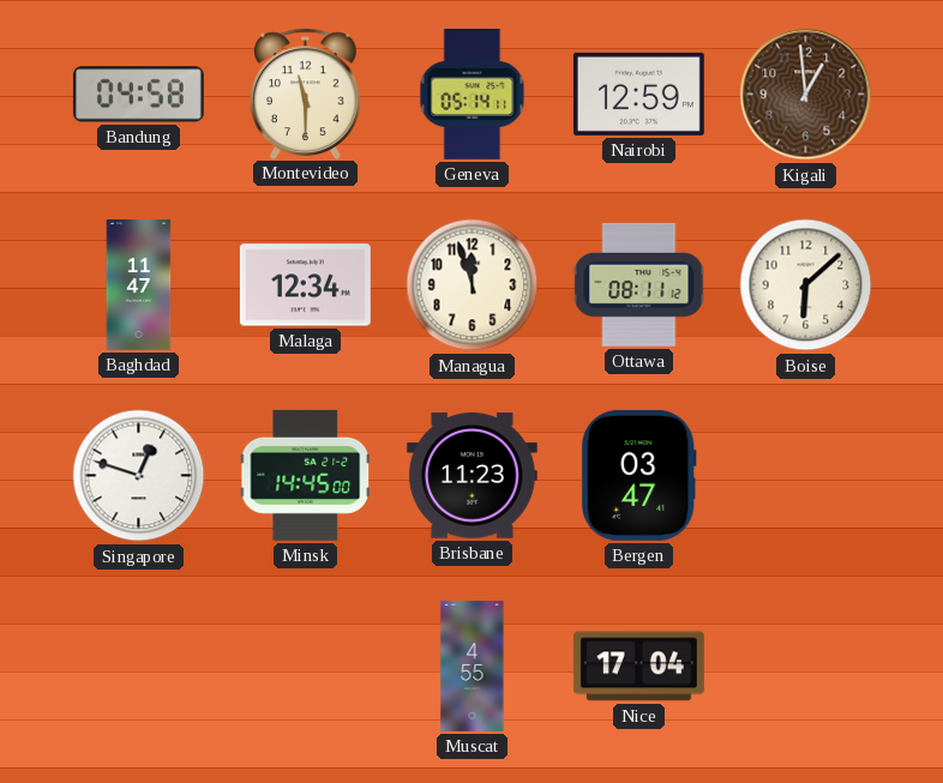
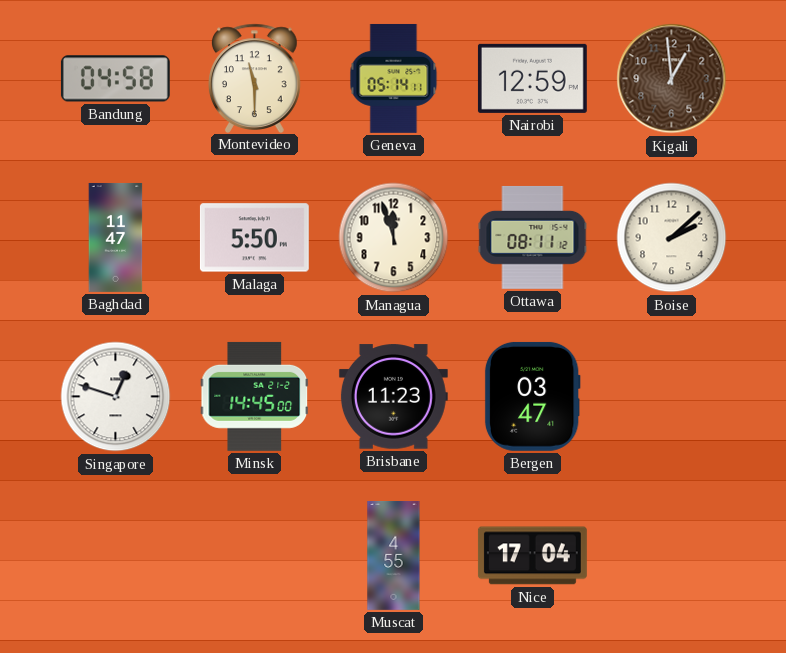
Malaga: 12:34 -> 5:50 (254, 238)
Boise: 6:08 -> 2:08 (672, 238)
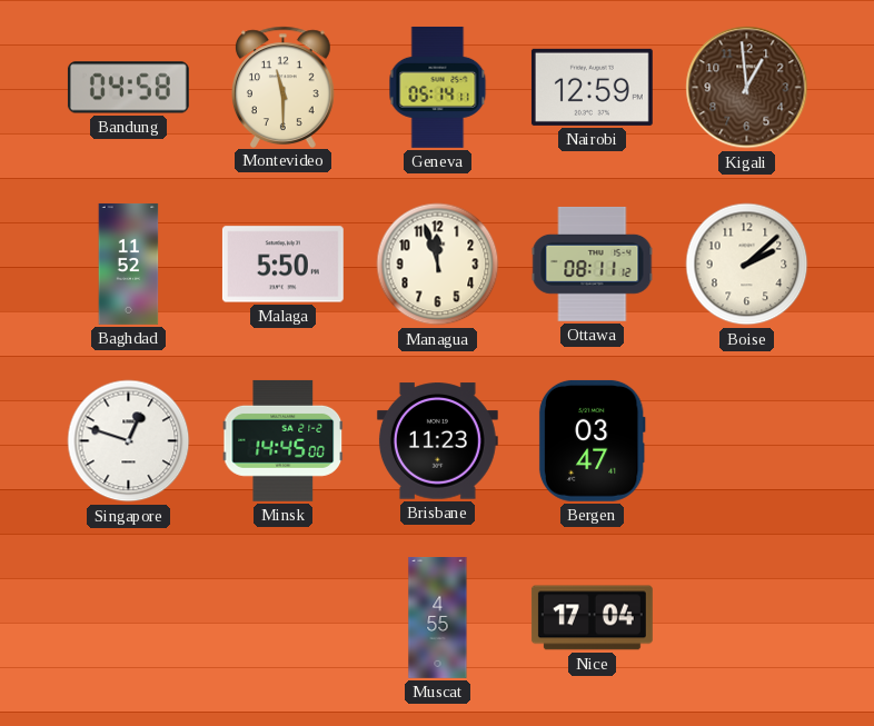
Baghdad: 11:47 -> 11:52 (129, 265)
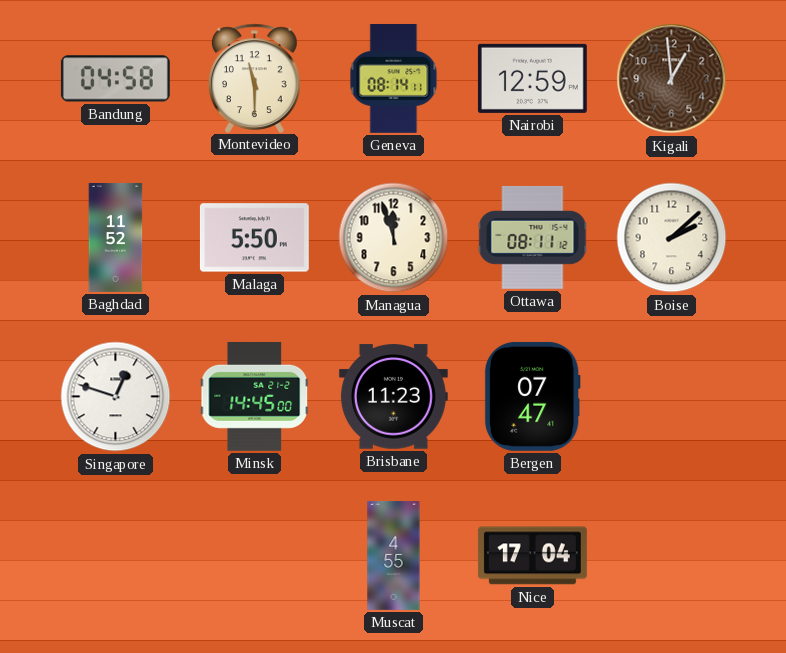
Geneva: 05:14 -> 08:14 (394, 78)
Bergen: 03:47 -> 07:47 (532, 396)
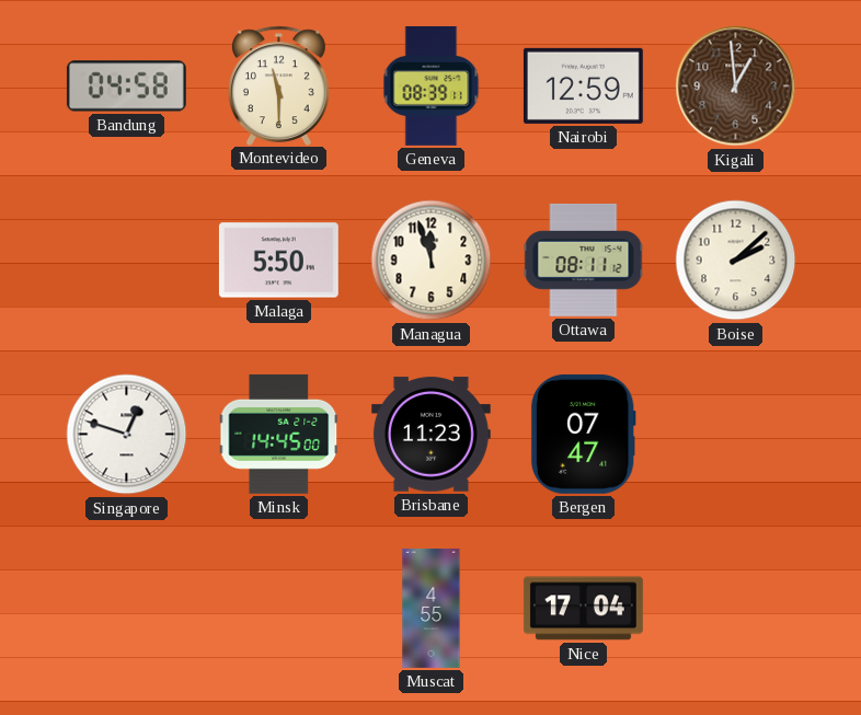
Geneva: 08:14 -> 08:39 (432, 85)
Baghdad: 11:52 -> none (116, 238)
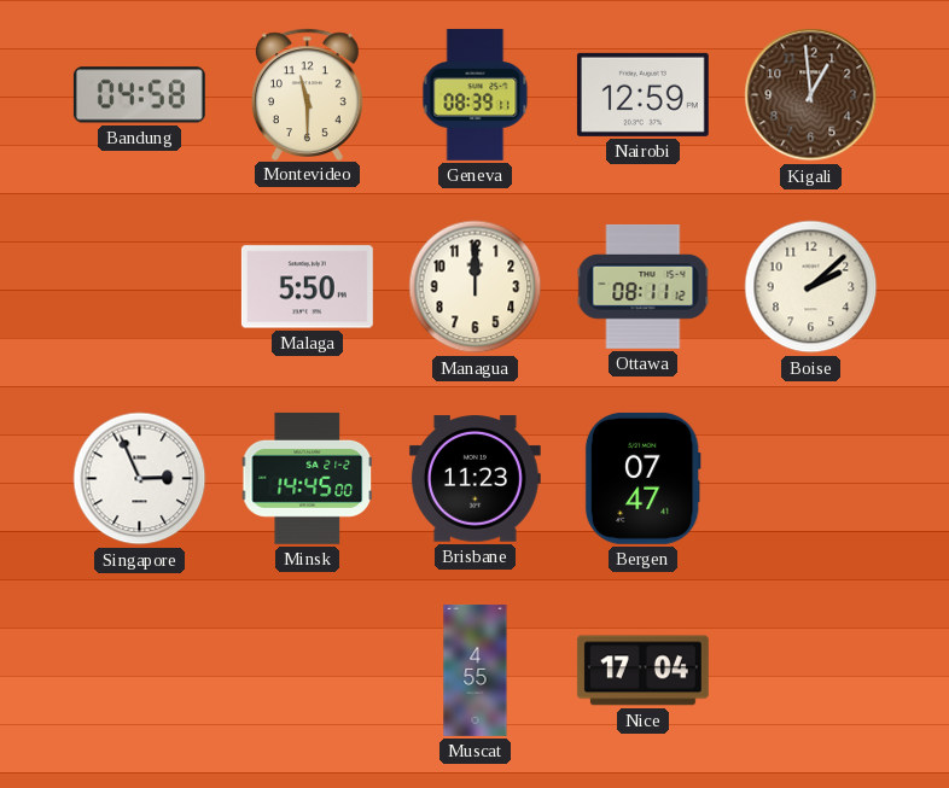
Managua: 11:57 -> 12:00 (476, 287)
Singapore: 12:48 -> 2:56 (140, 479)
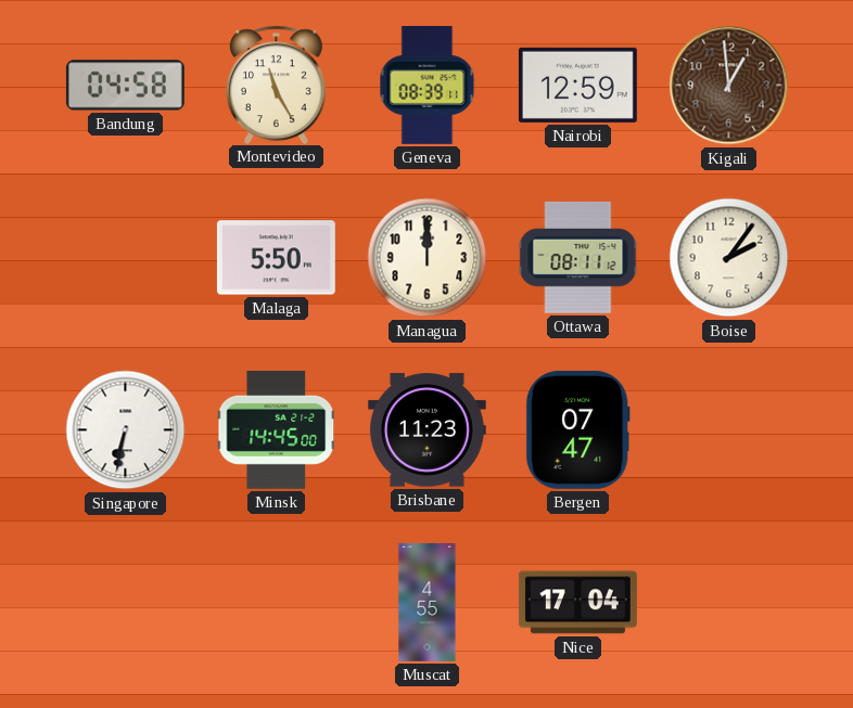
Montevideo: 11:30 -> 11:25 (277, 85)
Boise: 2:08 -> 2:06 (729, 258)
Singapore: 2:56 -> 6:32 (126, 430)
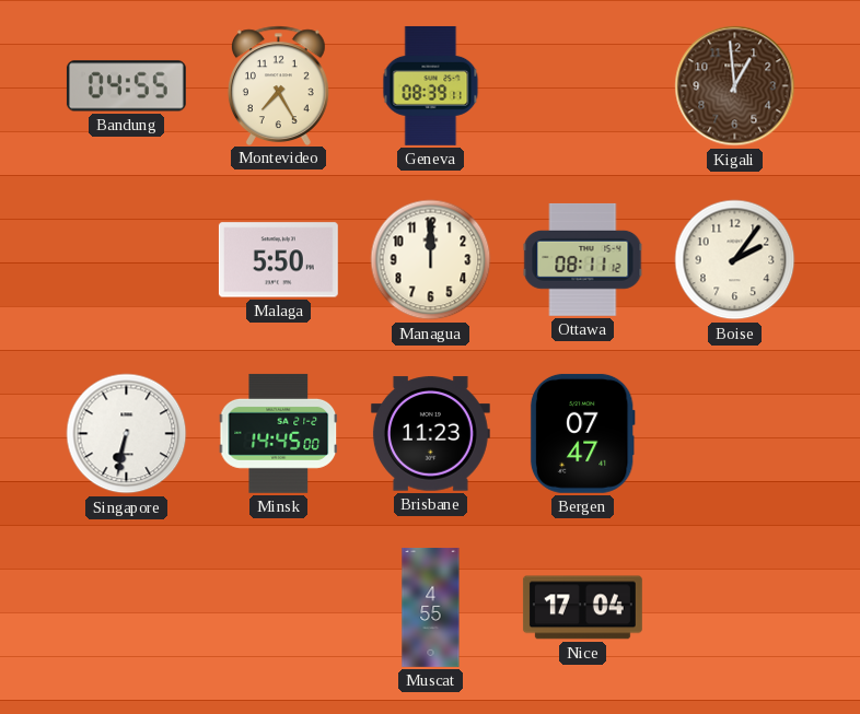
Bandung: 04:58 -> 04:55 (126, 86)
Montevideo: 11:25 -> 7:25 (279, 85)
Nairobi: 12:59 -> none (577, 85)
